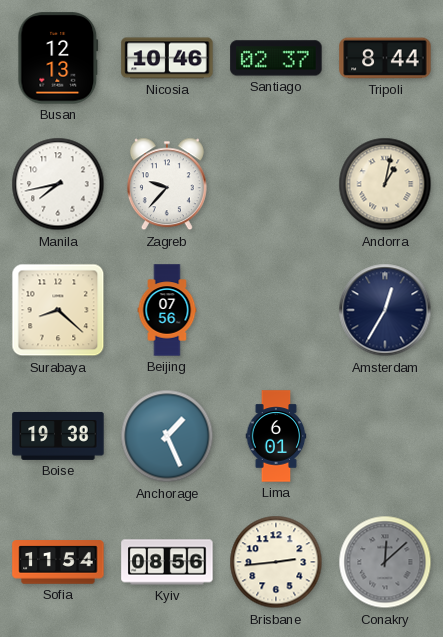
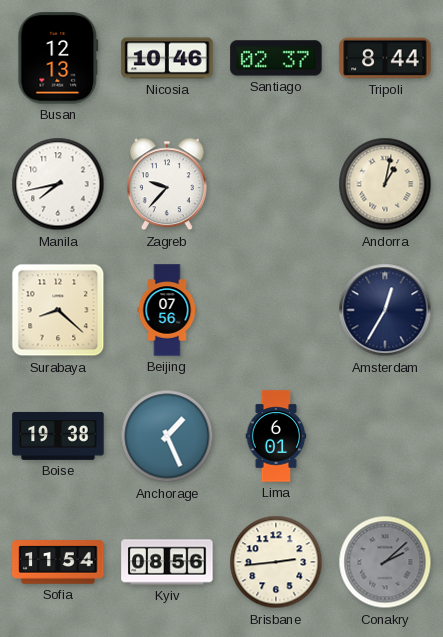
Conakry: 12:08 -> 2:08 (385, 562)
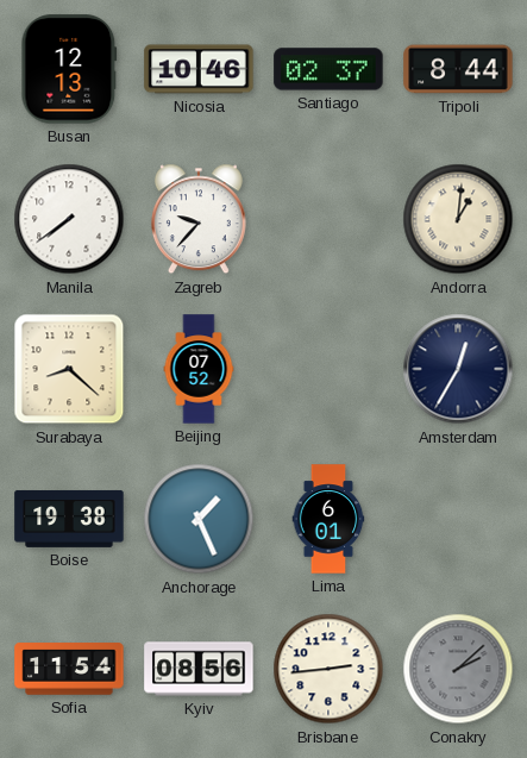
Manila: 7:43 -> 7:39 (69, 219)
Andorra: 1:02 -> 1:01 (458, 219)
Beijing: 07:56 -> 07:52 (199, 369)
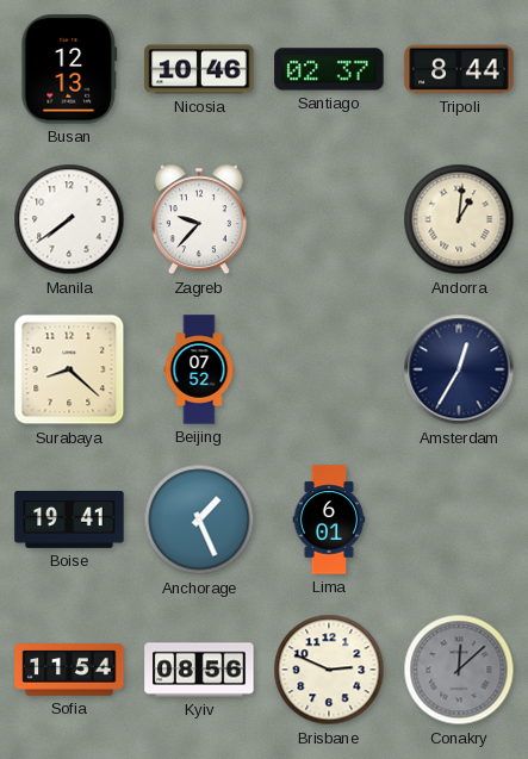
Boise: 19:38 -> 19:41 (69, 520)
Brisbane: 2:44 -> 2:49 (329, 670)
Conakry: 2:08 -> 12:08 (459, 670)
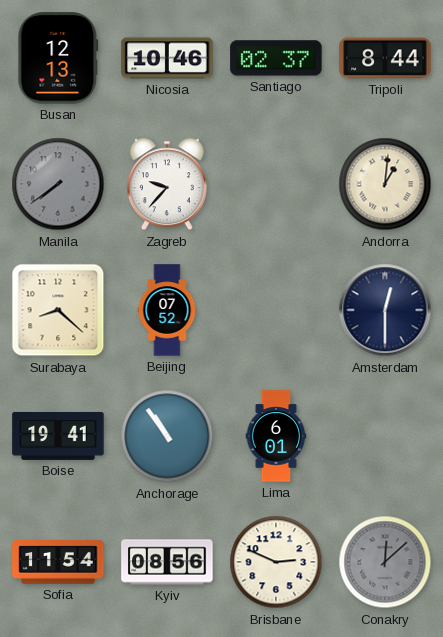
Manila dial: white -> grey (58, 184)
Amsterdam: 12:35 -> 12:30 (385, 310)
Anchorage: 1:26 -> 10:54 (167, 436)
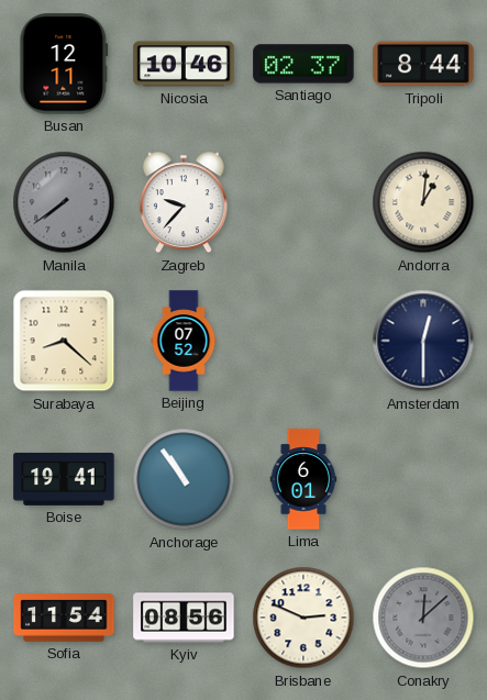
Busan: 12:13 -> 12:11 (64, 64)
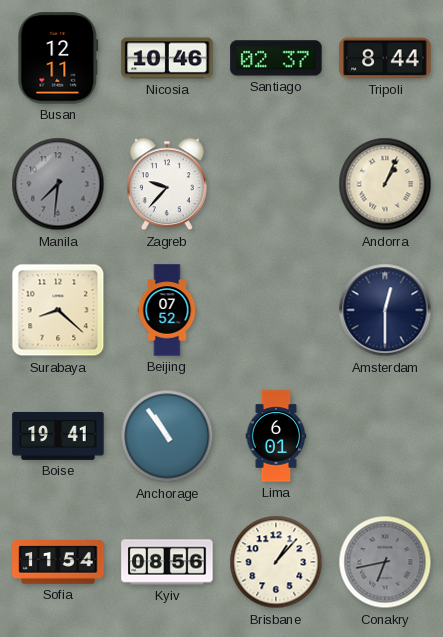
Manila: 7:39 -> 7:31 (58, 184)
Andorra: 1:01 -> 1:04 (385, 184)
Brisbane: 2:49 -> 1:07 (276, 562)
Conakry: 12:08 -> 6:43 (385, 562)
